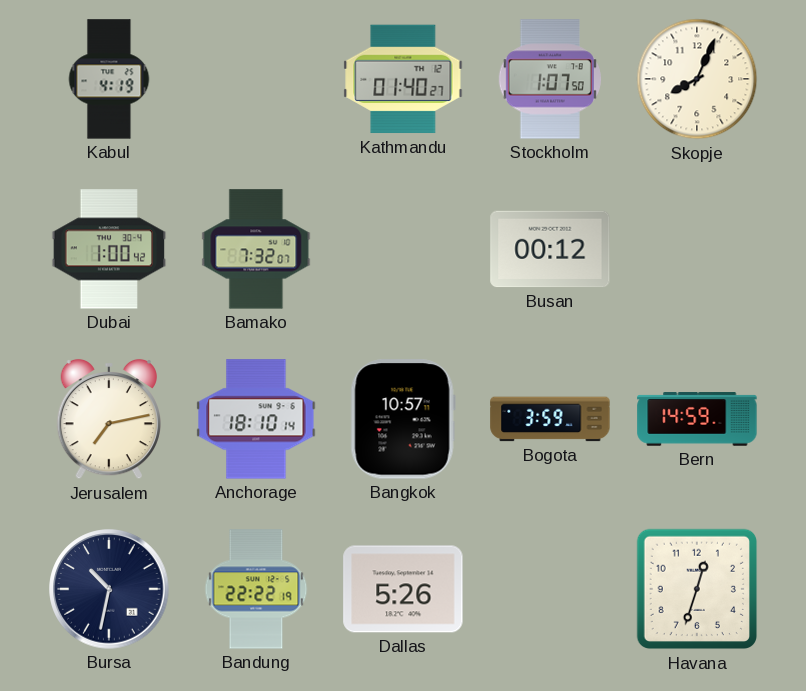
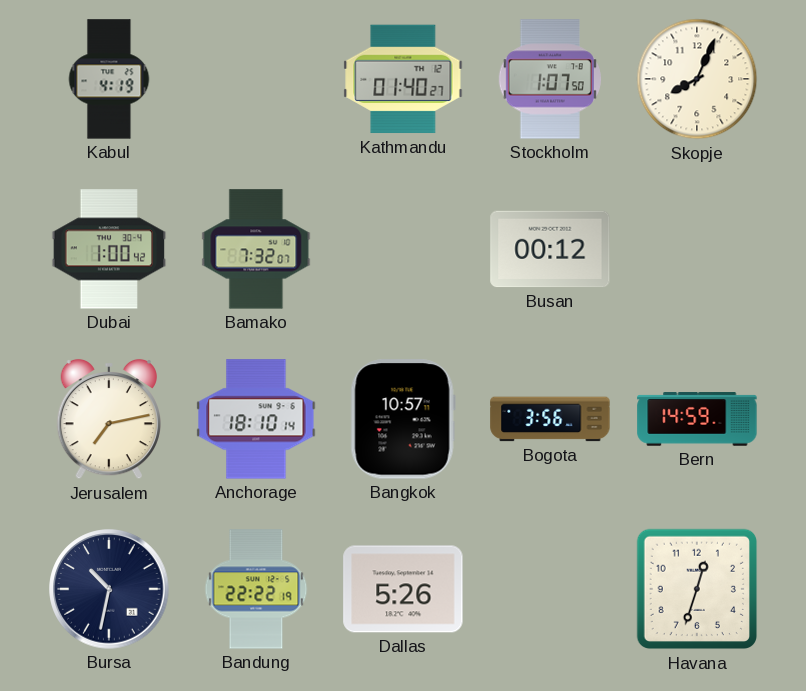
Bogota: 3:59 -> 3:56 (550, 419)
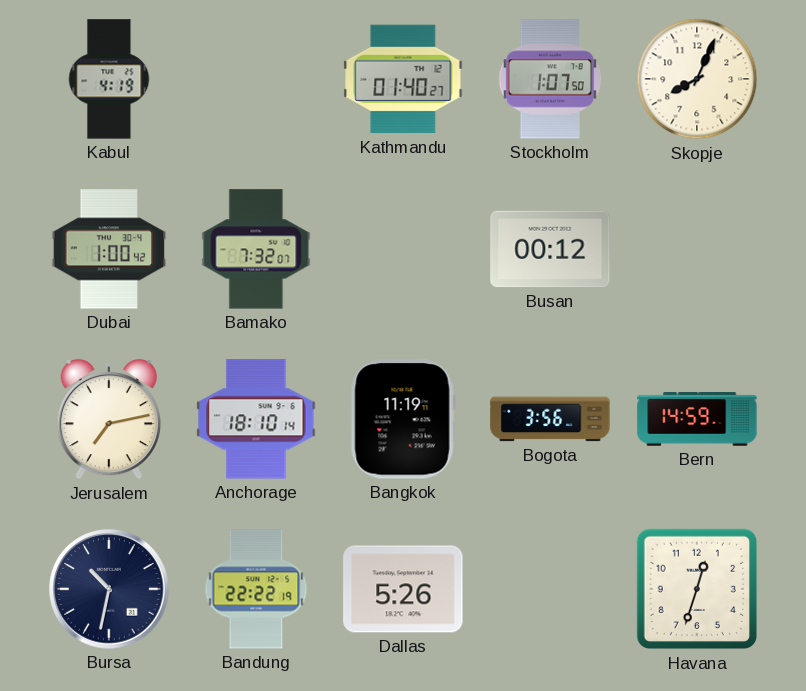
Bangkok: 10:57 -> 11:19 (403, 419)
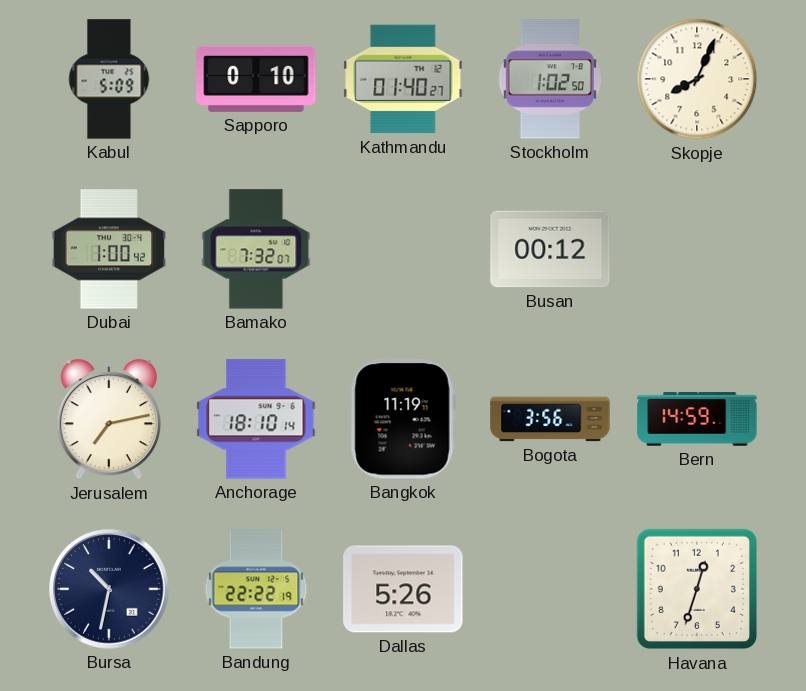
Kabul: 4:19 -> 5:09 (109, 79)
Sapporo: none -> 0:10 (256, 79)
Stockholm: 1:07 -> 1:02 (550, 79)
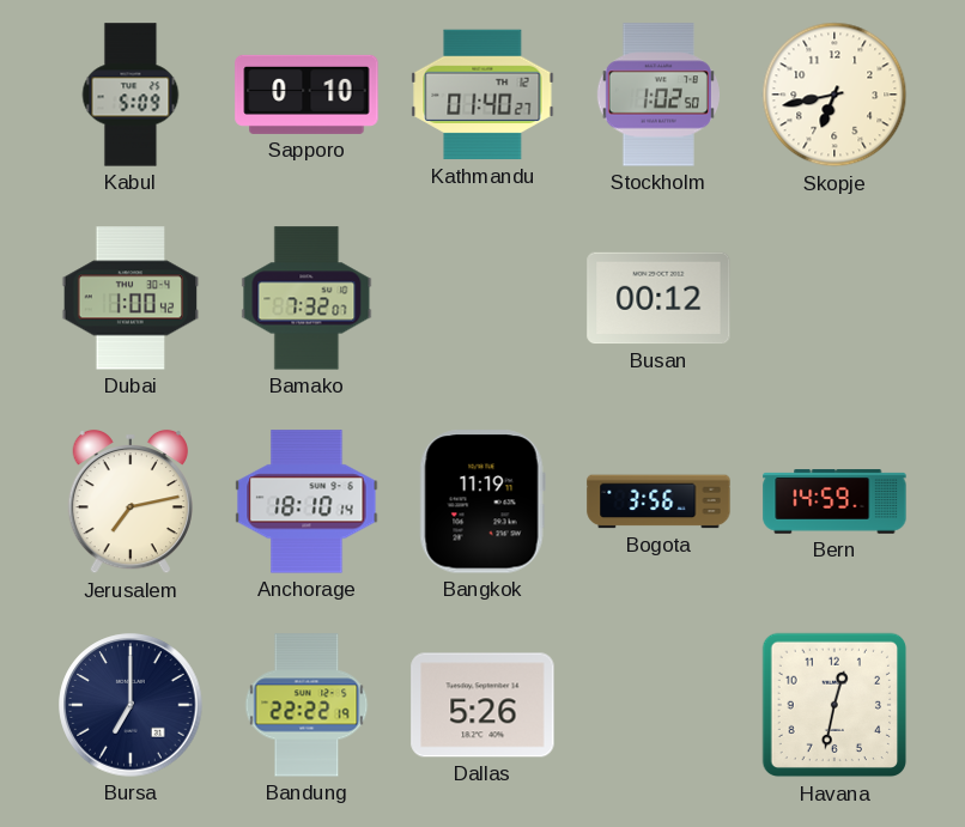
Skopje: 8:04 -> 6:43 (834, 95)
Bursa: 10:32 -> 7:00 (131, 705)
Havana: 12:33 -> 12:32 (834, 705)
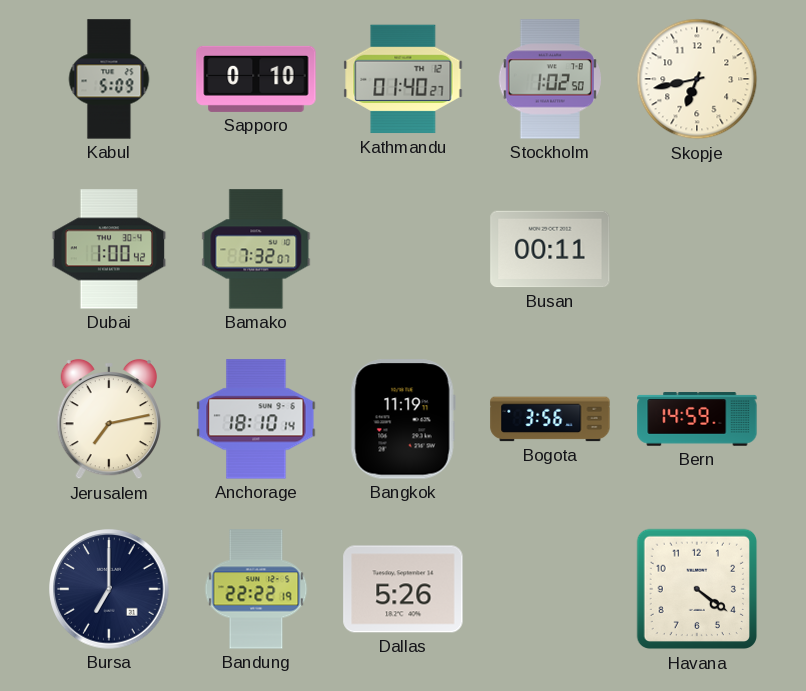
Busan: 00:12 -> 00:11 (550, 249)
Havana: 12:32 -> 4:21 (697, 589)
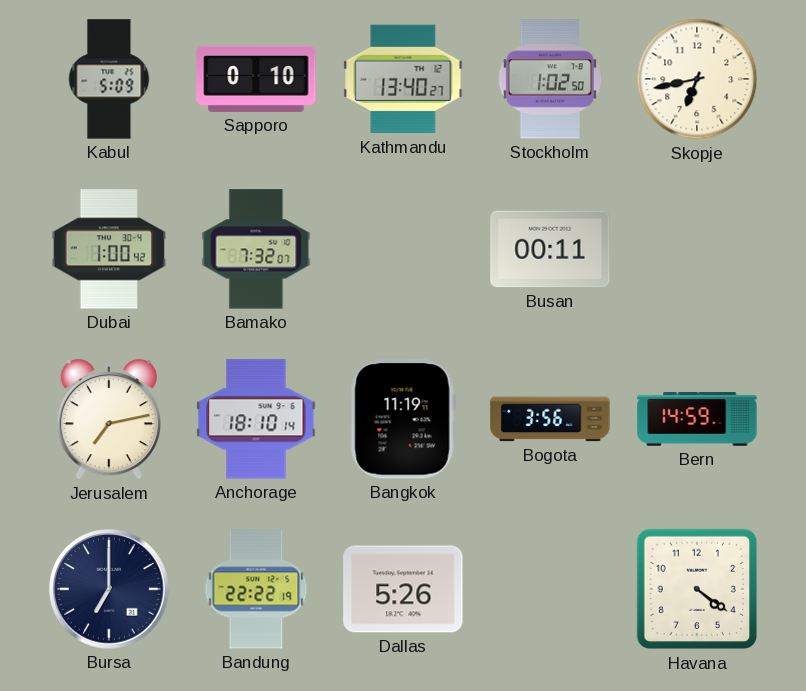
Kathmandu: 01:40 -> 13:40 (403, 79)
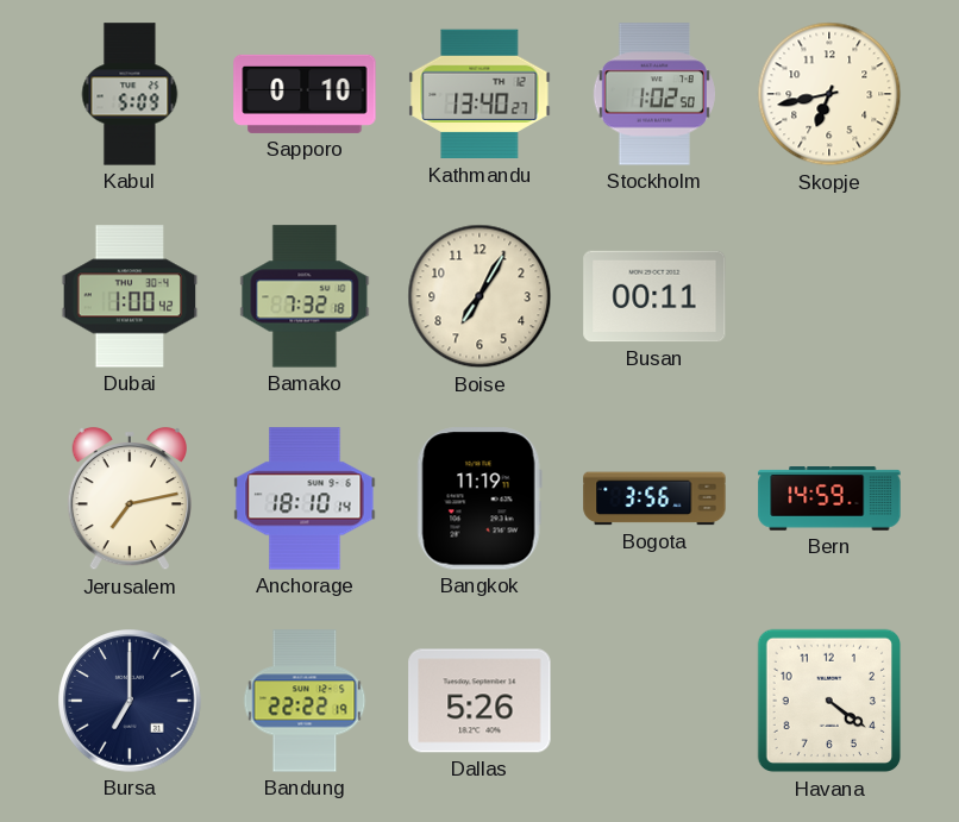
Bamako: 7:32:07 -> 7:32:18 (305, 296)
Boise: none -> 7:05 (479, 296)
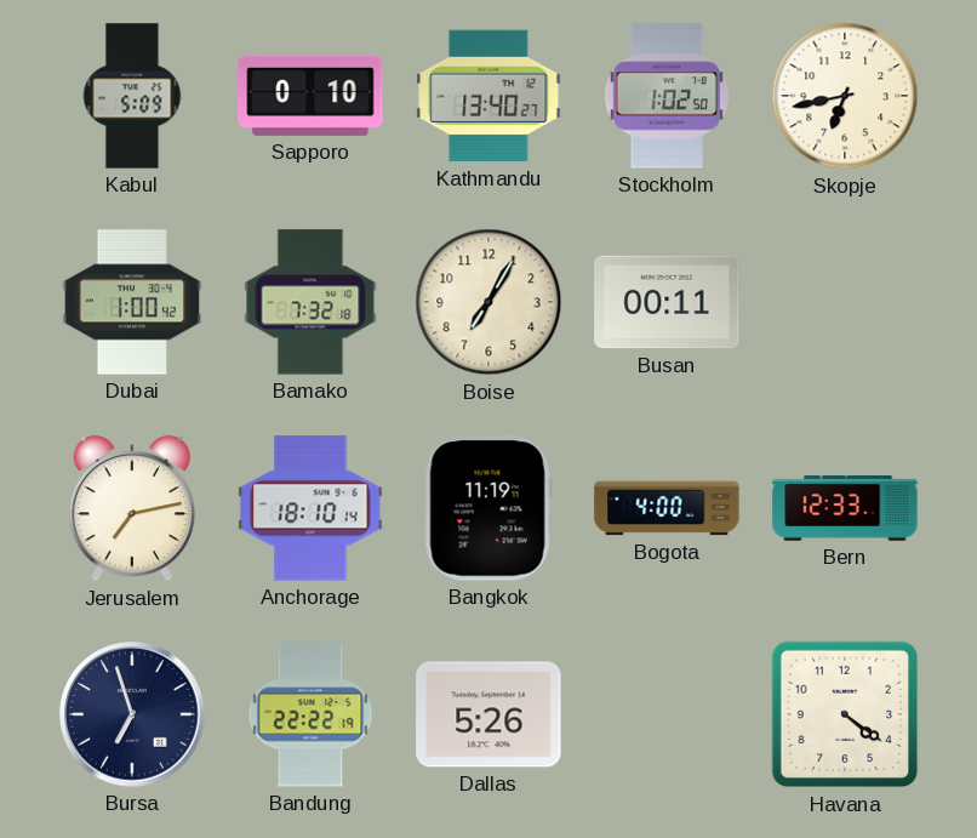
Bogota: 3:56 -> 4:00 (667, 508)
Bern: 14:59 -> 12:33 (845, 508)
Bursa: 7:00 -> 6:57 (132, 714)
